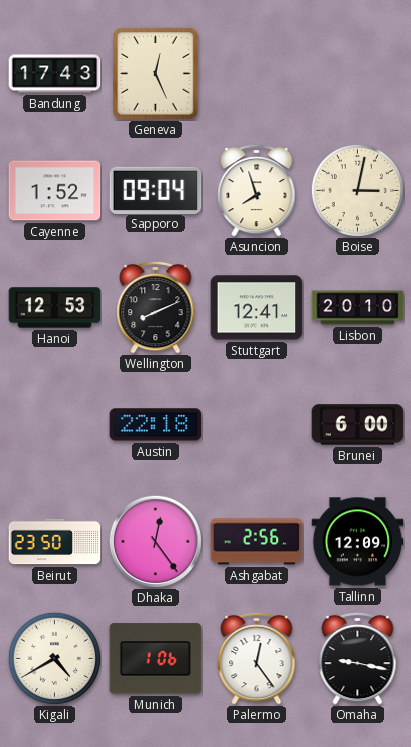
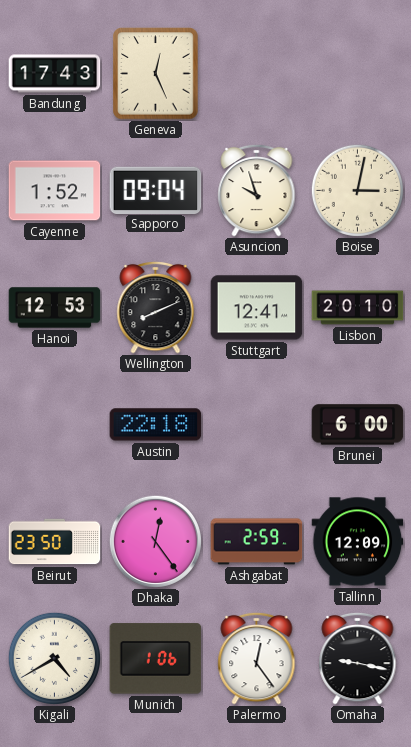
Asuncion: 7:57 -> 9:57 (257, 190)
Ashgabat: 2:56 -> 2:59 (257, 542)
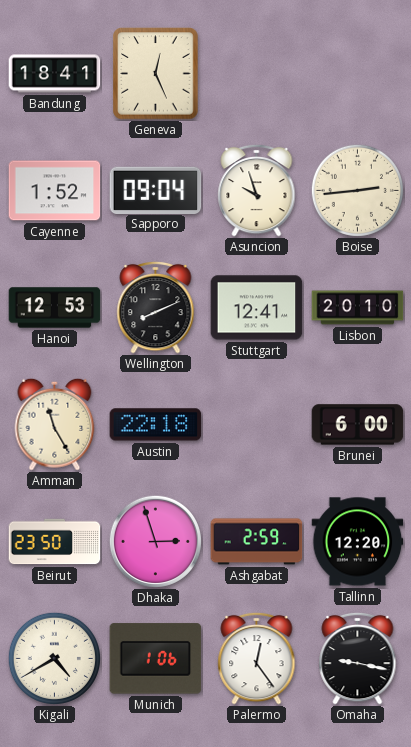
Bandung: 17:43 -> 18:41 (55, 74)
Boise: 3:02 -> 2:44 (357, 190)
Amman: none -> 11:25 (55, 424)
Dhaka: 12:24 -> 2:57 (155, 541)
Tallinn: 12:09 -> 12:20 (358, 542)
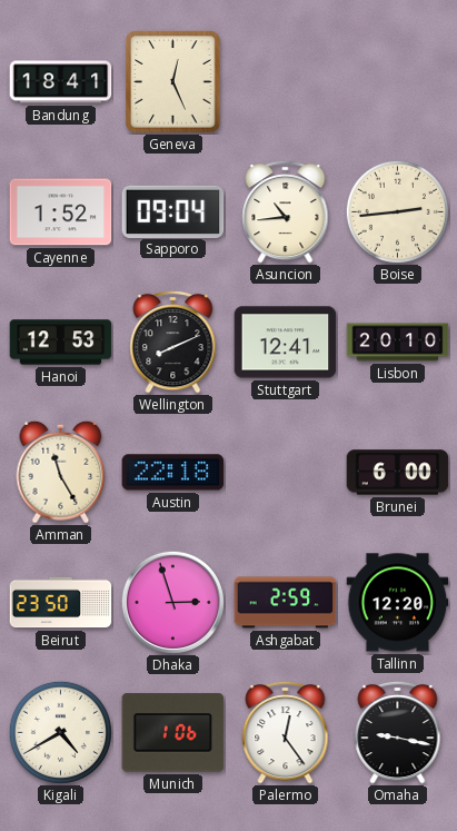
Asuncion: 9:57 -> 10:44 (286, 211)
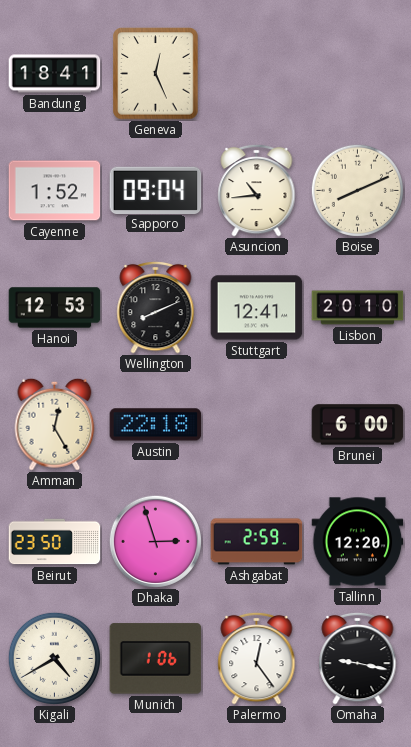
Boise: 2:44 -> 8:11 (357, 190)
Amman: 11:25 -> 12:25 (55, 424)
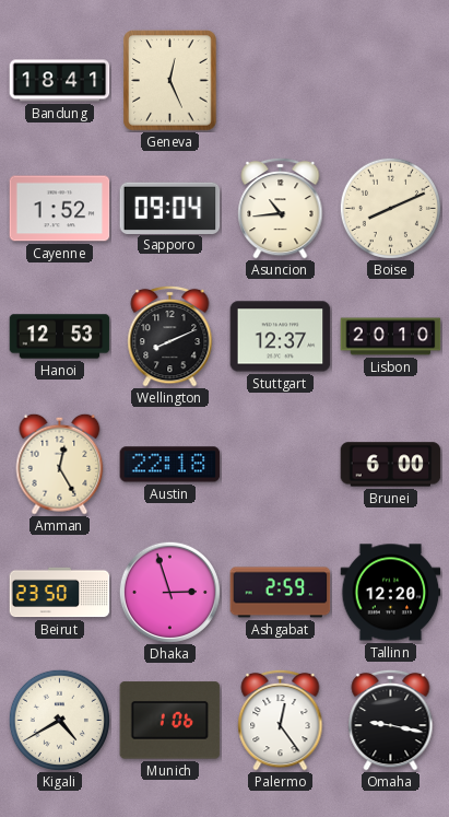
Stuttgart: 12:41 -> 12:37 (281, 337)
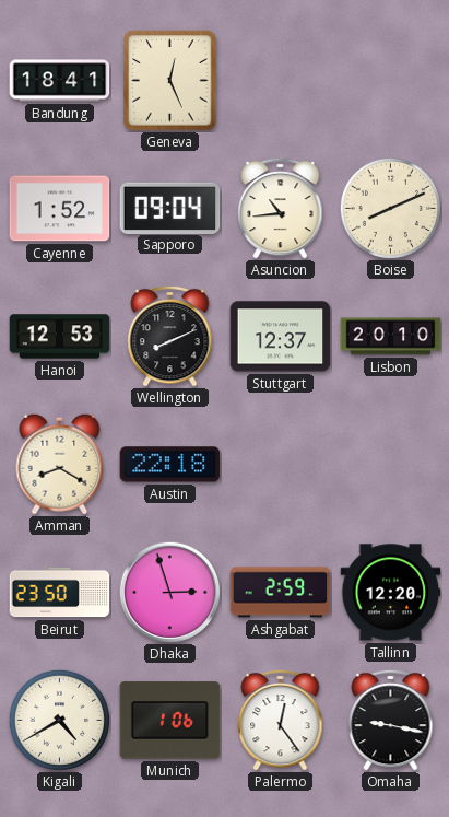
Amman: 12:25 -> 8:20 (60, 464)
Brunei: 6:00 -> none (391, 465)
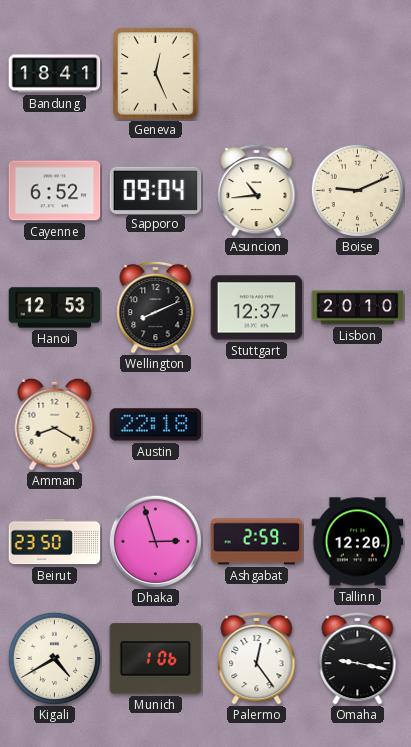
Cayenne: 1:52 -> 6:52 (55, 191)
Boise: 8:11 -> 9:11 (357, 190)
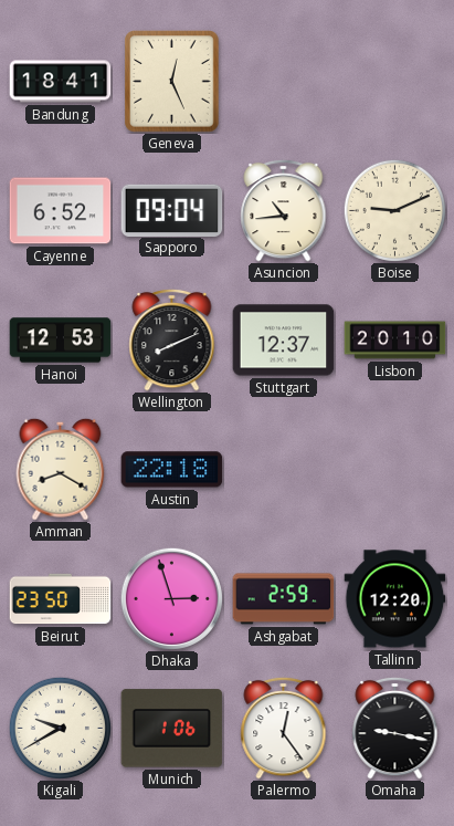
Kigali: 4:40 -> 9:40 (60, 728)
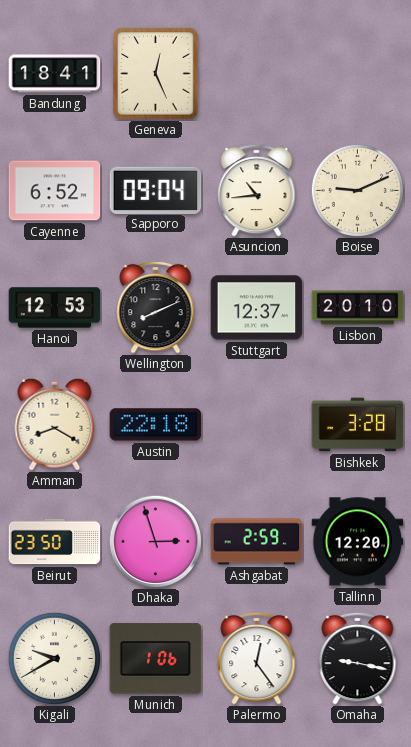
Bishkek: none -> 3:28 (358, 425)
